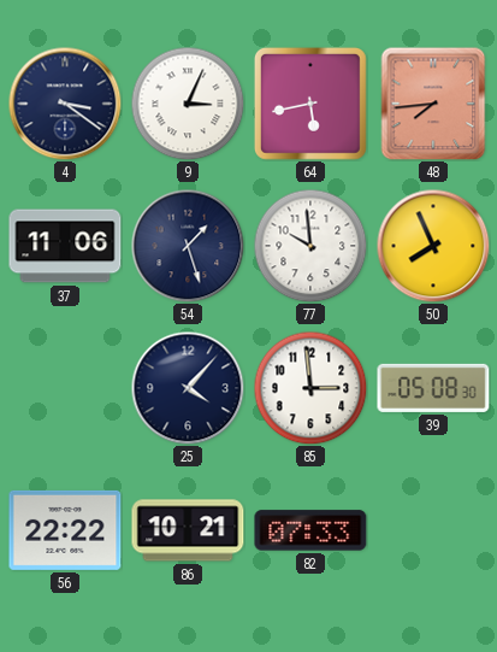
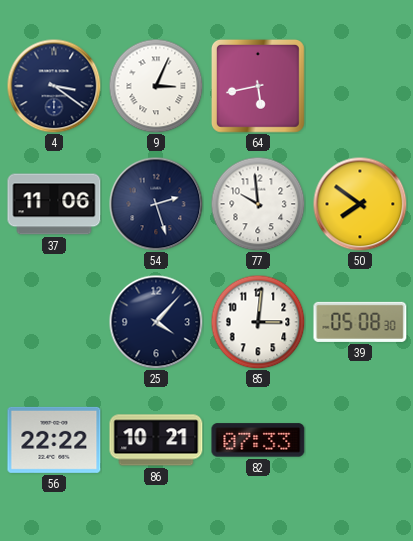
48: 7:44 -> none (433, 104)
54: 1:27 -> 2:27 (156, 204)
50: 7:56 -> 7:51 (360, 204)
85: 2:59 -> 3:01 (258, 322)
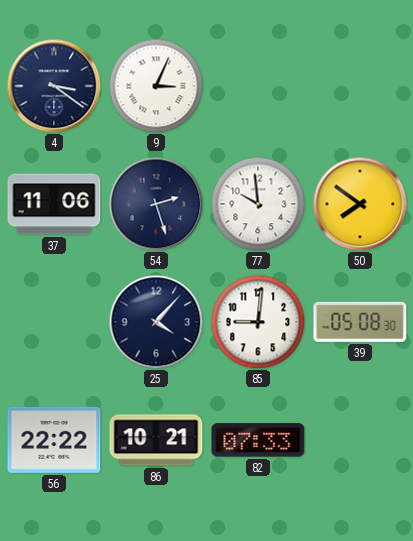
64: 5:43 -> none (258, 86)
85: 3:01 -> 9:01 (258, 322)
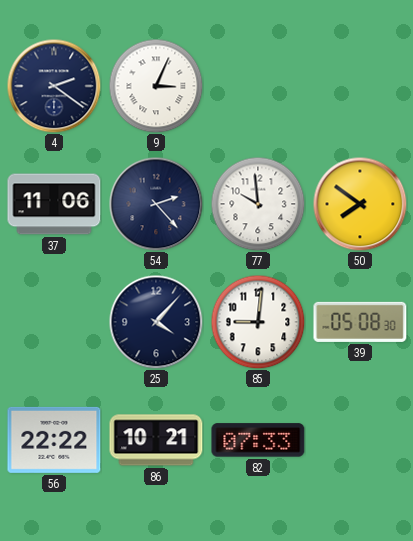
4: 3:21 -> 2:21 (54, 86)
54: 2:27 -> 2:23 (156, 204)
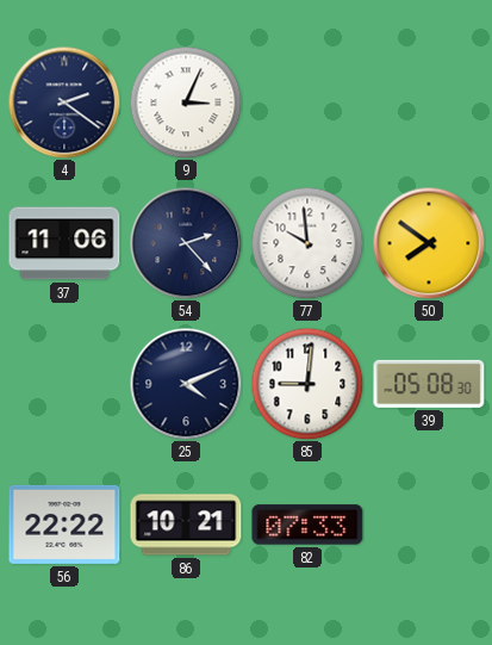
25: 4:07 -> 4:11 (186, 384)
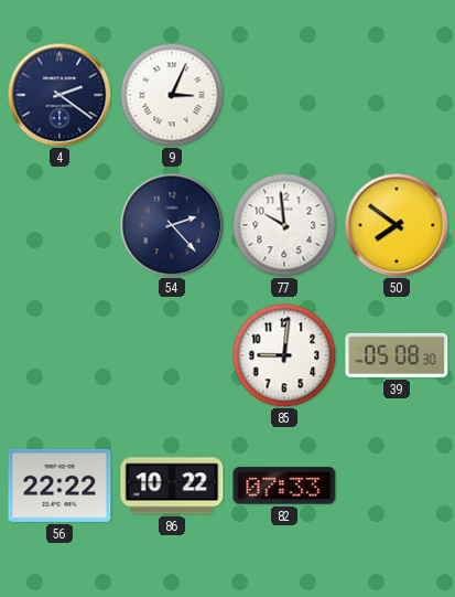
37: 11:06 -> none (64, 243)
25: 4:11 -> none (186, 384)
86: 10:21 -> 10:22 (172, 486)
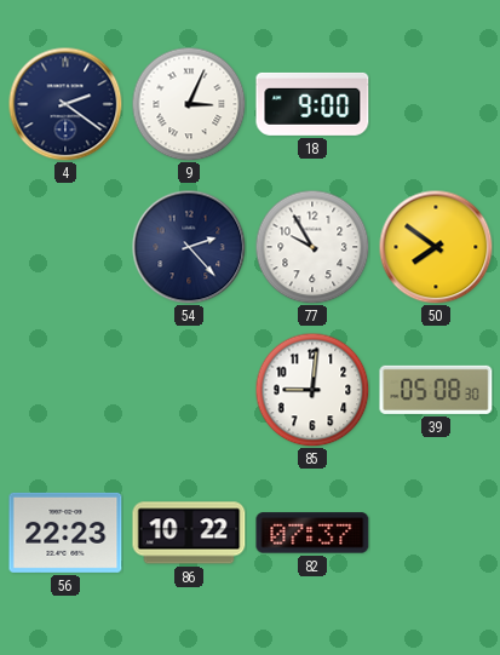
18: none -> 9:00 (312, 104)
77: 9:59 -> 9:55 (312, 247)
56: 22:22 -> 22:23 (65, 533)
82: 07:33 -> 07:37 (312, 533)
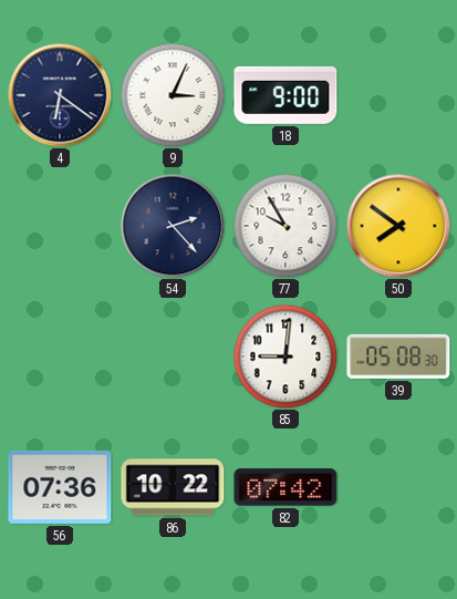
4: 2:21 -> 6:21 (60, 95)
56: 22:23 -> 07:36 (60, 487)
82: 07:37 -> 07:42 (285, 487)
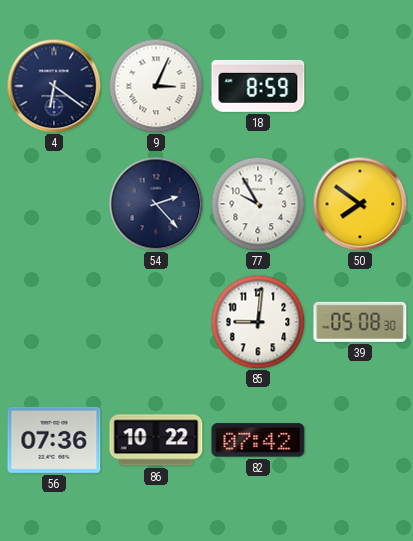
18: 9:00 -> 8:59 (258, 86)
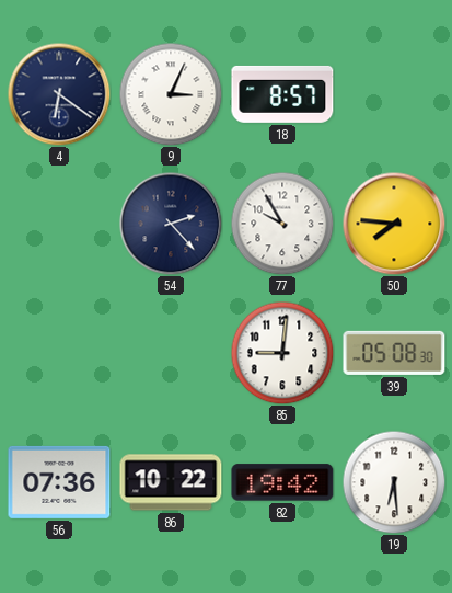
18: 8:59 -> 8:57 (282, 94)
50: 7:51 -> 7:46 (394, 224)
82: 07:42 -> 19:42 (282, 482)
19: none -> 6:29 (394, 482)
